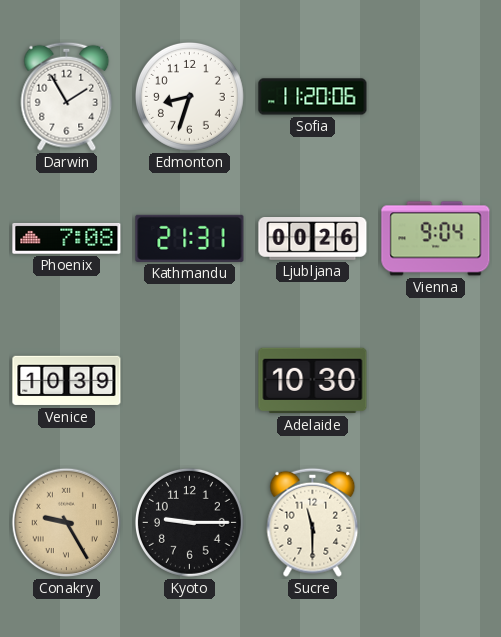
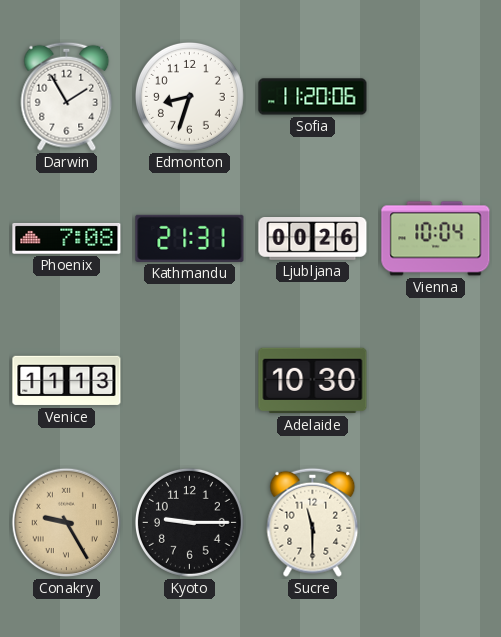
Vienna: 9:04 -> 10:04 (436, 239)
Venice: 10:39 -> 11:13 (67, 381)
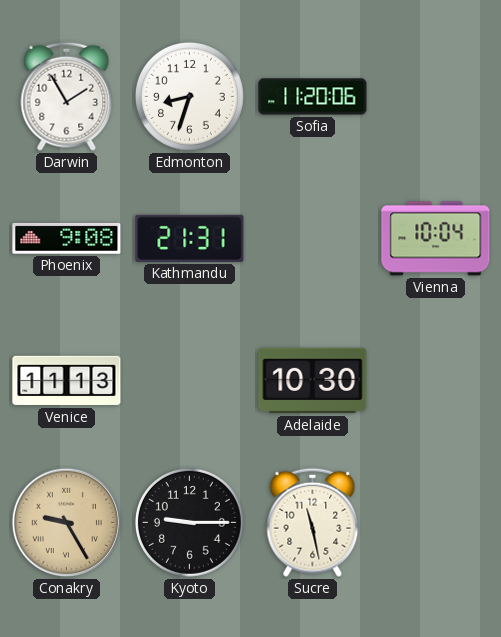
Phoenix: 7:08 -> 9:08 (67, 239)
Ljubljana: 00:26 -> none (313, 239)
Sucre: 11:30 -> 11:28 (313, 522)
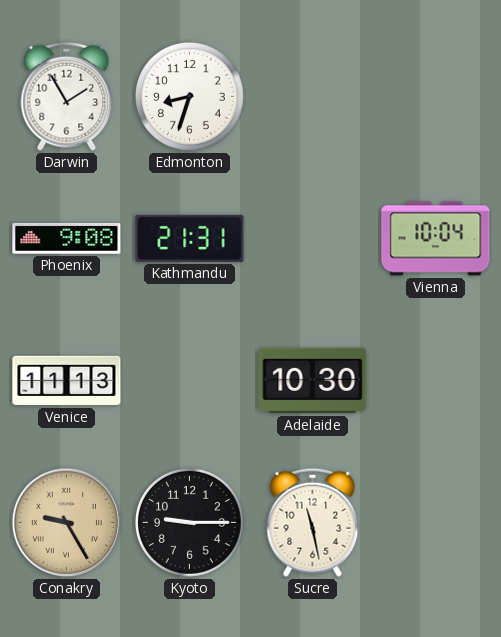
Sofia: 11:20 -> none (313, 97)
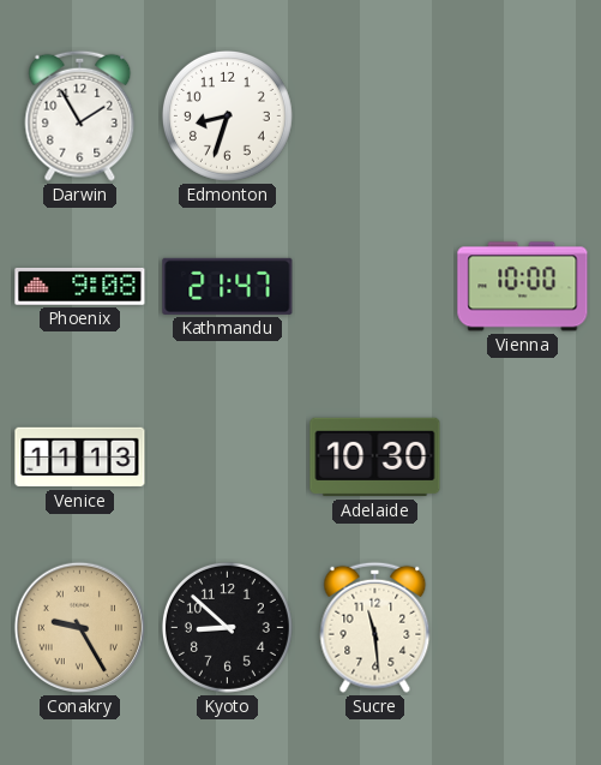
Kathmandu: 21:31 -> 21:47 (228, 286)
Vienna: 10:04 -> 10:00 (523, 287)
Kyoto: 9:15 -> 8:52 (227, 627)
Sucre: 11:28 -> 11:29 (375, 627)
